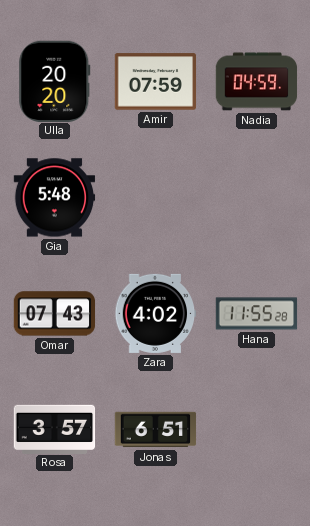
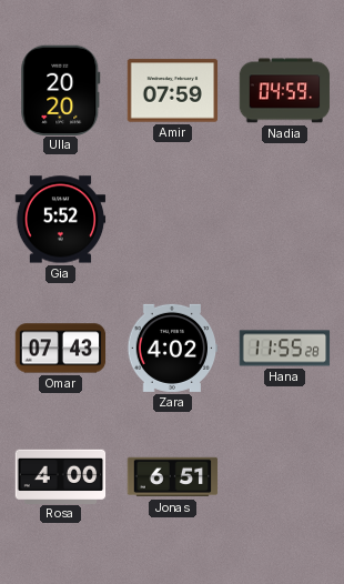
Gia: 5:48 -> 5:52 (61, 220)
Rosa: 3:57 -> 4:00 (61, 476)
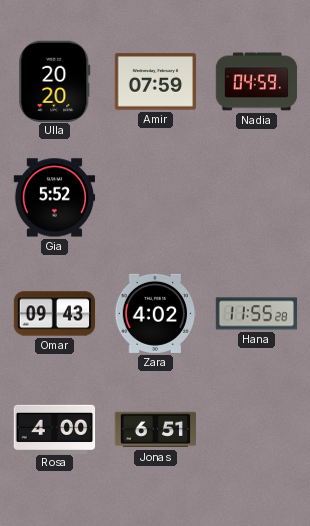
Omar: 07:43 -> 09:43 (55, 314)
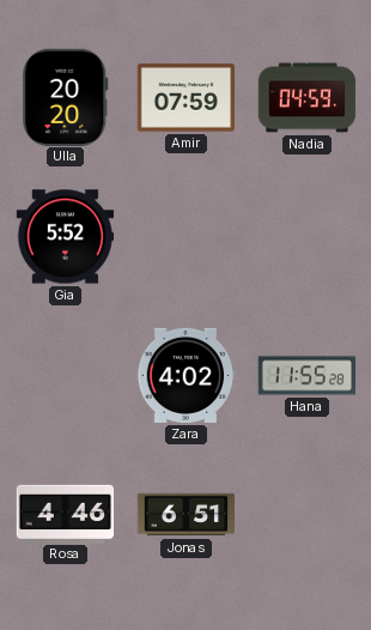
Omar: 09:43 -> none (55, 314)
Rosa: 4:00 -> 4:46 (66, 514)
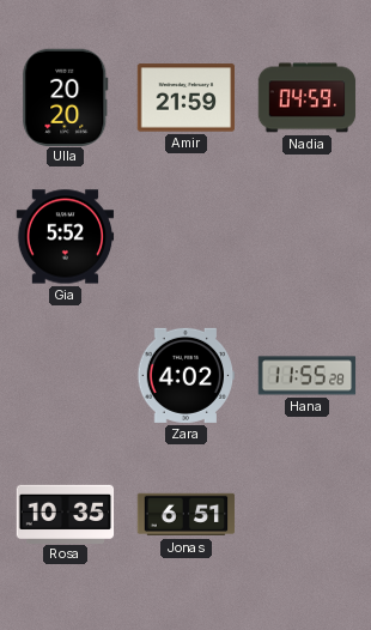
Amir: 07:59 -> 21:59 (187, 98)
Rosa: 4:46 -> 10:35 (66, 514)
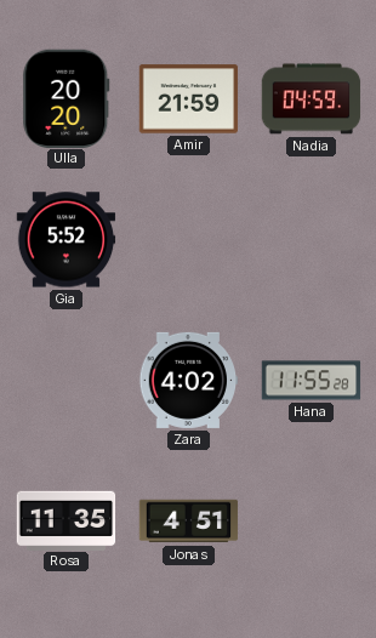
Rosa: 10:35 -> 11:35 (67, 520)
Jonas: 6:51 -> 4:51 (189, 522)
